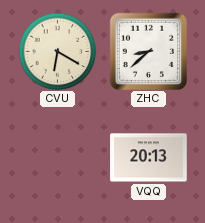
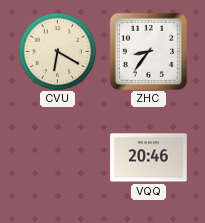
ZHC: 8:38 -> 8:36 (148, 51)
VQQ: 20:13 -> 20:46 (149, 158)
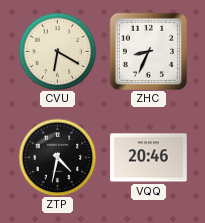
ZHC: 8:36 -> 8:34 (148, 51)
ZTP: none -> 4:32 (57, 157)
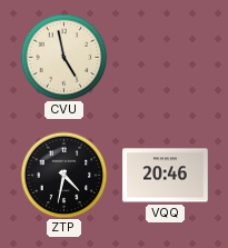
CVU: 6:20 -> 4:58 (63, 57)
ZHC: 8:34 -> none (148, 51)
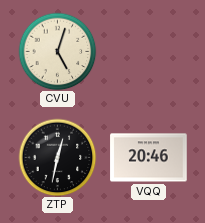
CVU: 4:58 -> 5:03 (57, 51)
ZTP: 4:32 -> 12:32 (57, 157)
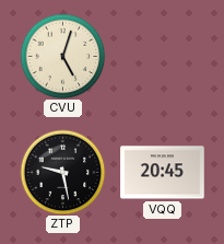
ZTP: 12:32 -> 9:28 (62, 172)
VQQ: 20:46 -> 20:45 (163, 173)
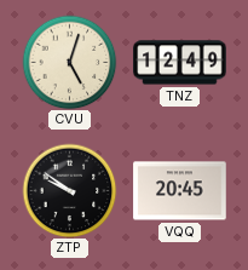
TNZ: none -> 12:49 (180, 63)
ZTP: 9:28 -> 9:51 (69, 190)
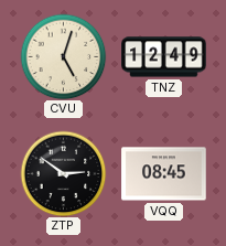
ZTP: 9:51 -> 2:51 (63, 173)
VQQ: 20:45 -> 08:45 (164, 174)
